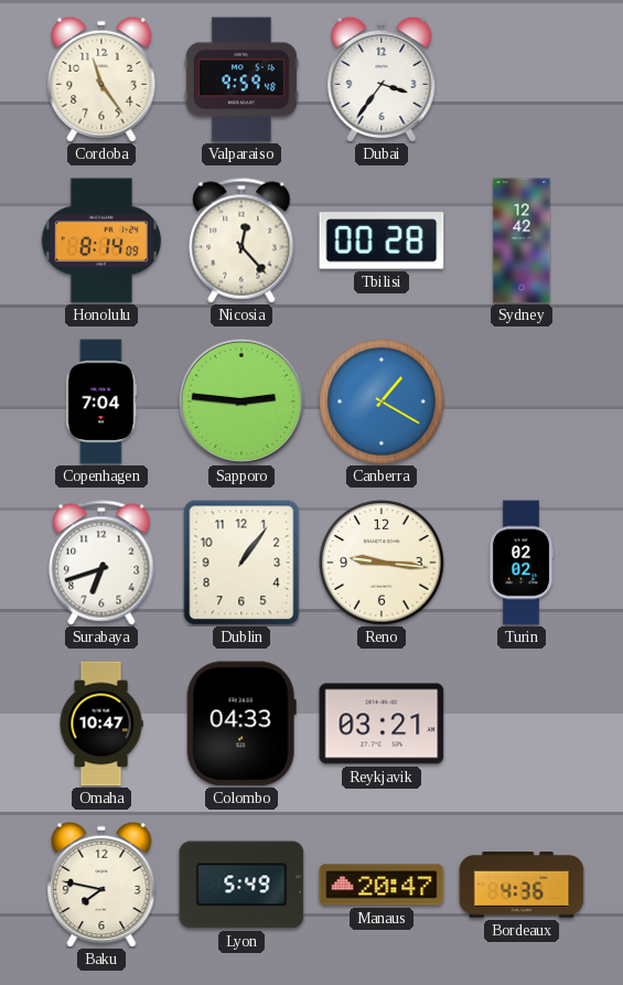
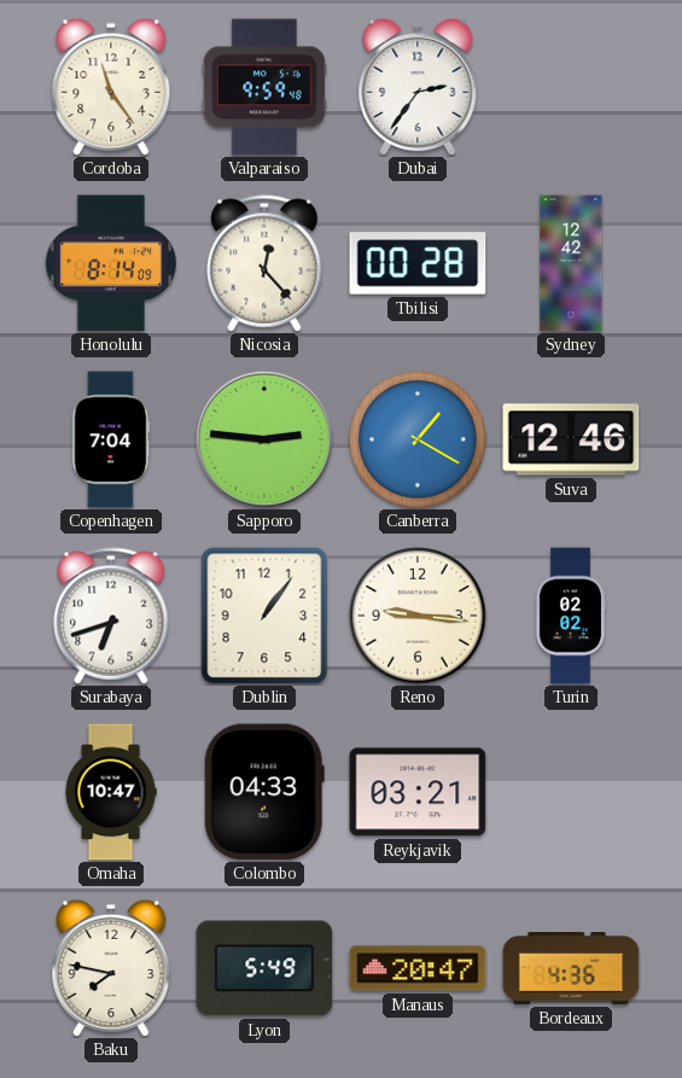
Dubai: 3:36 -> 2:36 (418, 87)
Suva: none -> 12:46 (571, 439)
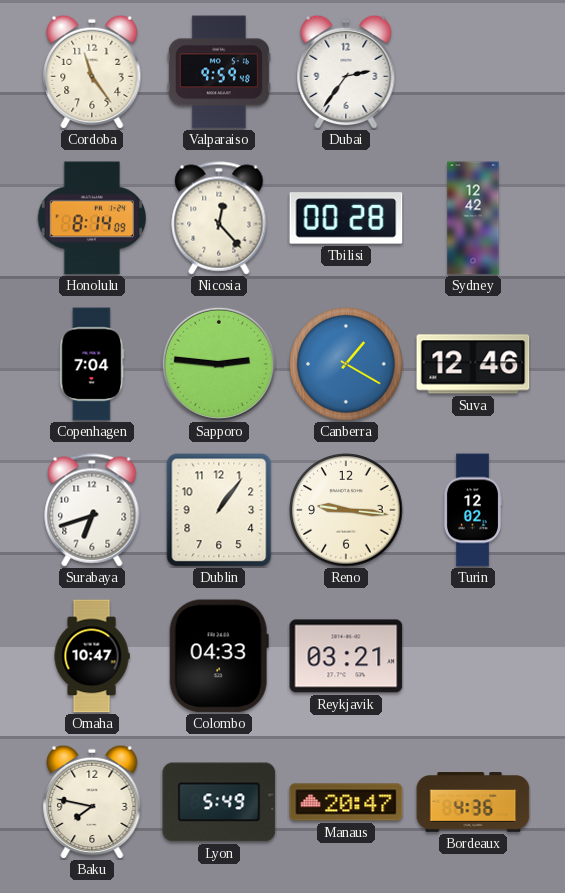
Turin: 02:02 -> 12:02 (472, 510)
